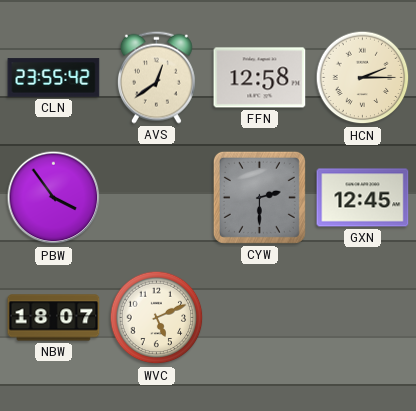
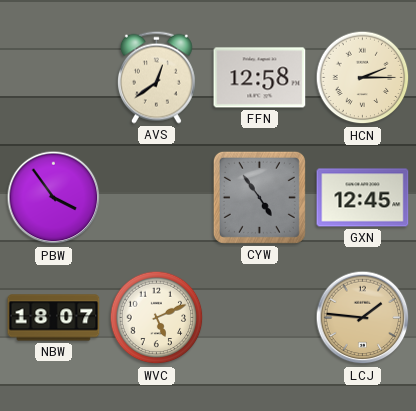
CLN: 23:55 -> none (54, 78)
CYW: 2:30 -> 4:54 (259, 197)
LCJ: none -> 1:46 (363, 318)
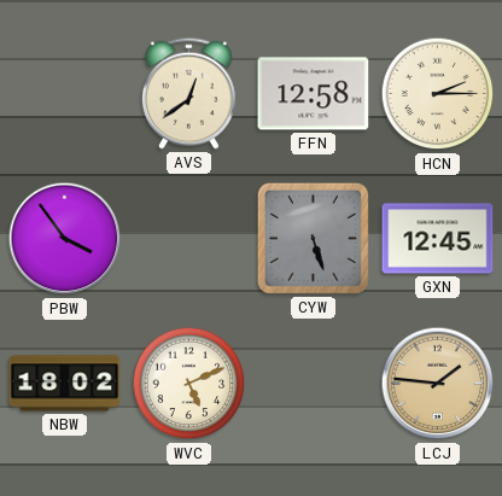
CYW: 4:54 -> 5:27 (313, 238)
NBW: 18:07 -> 18:02 (65, 384)
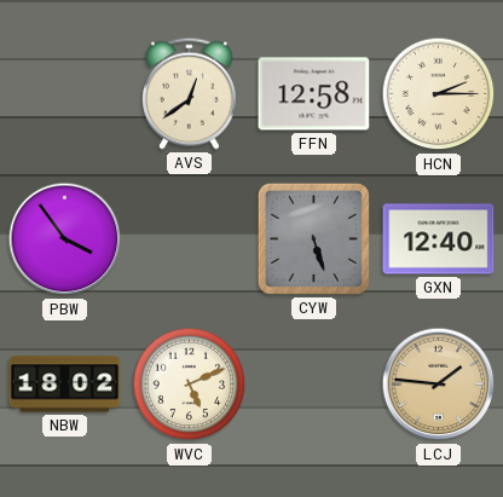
GXN: 12:45 -> 12:40 (439, 239)
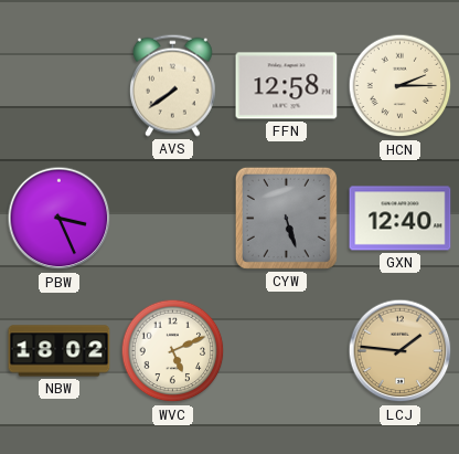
AVS: 12:39 -> 7:39 (172, 85)
PBW: 3:54 -> 3:26 (60, 219)
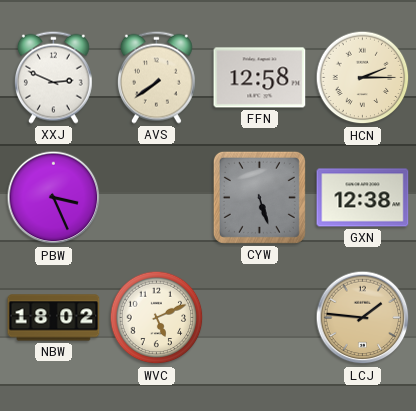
XXJ: none -> 2:49 (53, 77)
GXN: 12:40 -> 12:38 (363, 198)
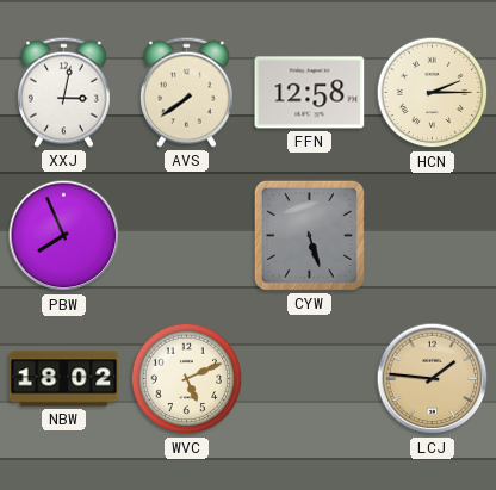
XXJ: 2:49 -> 3:02 (63, 92)
PBW: 3:26 -> 7:56 (64, 236)
GXN: 12:38 -> none (363, 198)
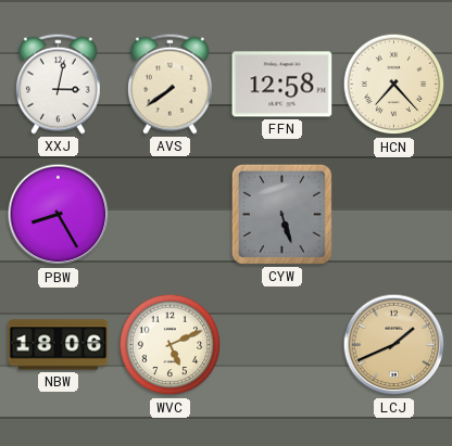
HCN: 2:15 -> 7:23 (394, 85)
PBW: 7:56 -> 8:25 (59, 215)
NBW: 18:02 -> 18:06 (59, 345)
LCJ: 1:46 -> 1:41 (394, 345)
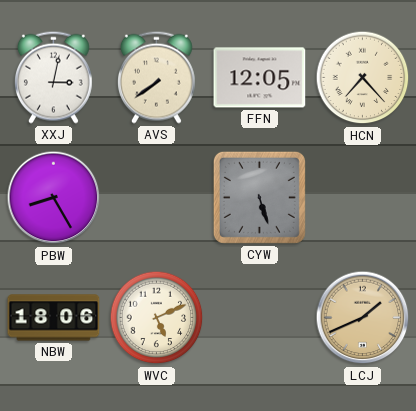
FFN: 12:58 -> 12:05 (260, 78)
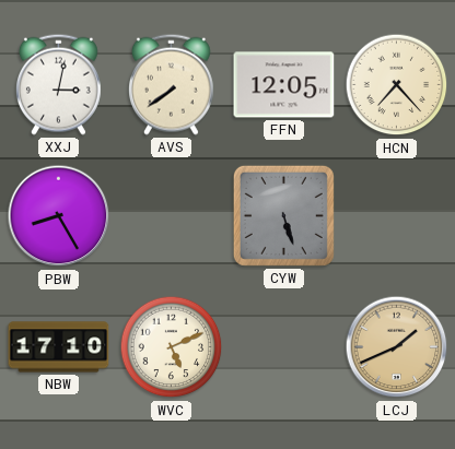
NBW: 18:06 -> 17:10 (59, 347)
